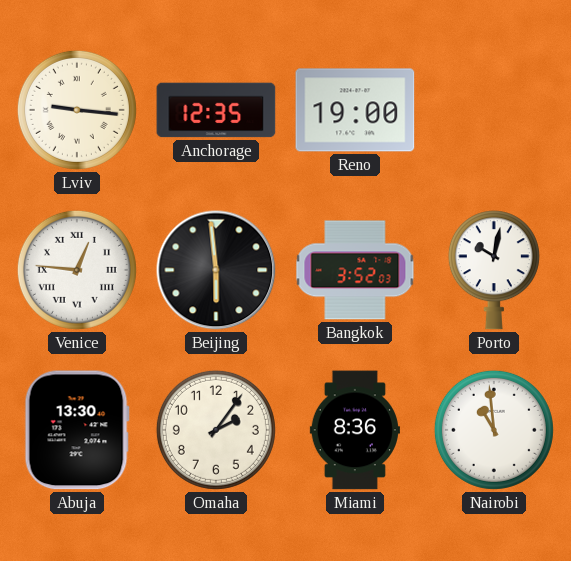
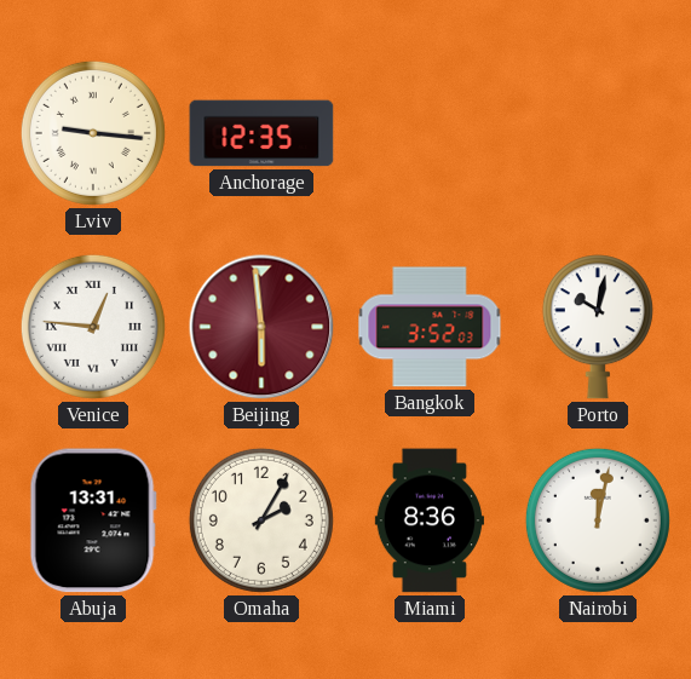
Reno: 19:00 -> none (355, 110)
Beijing dial: black -> burgundy (261, 327)
Abuja: 13:30 -> 13:31 (93, 520)
Omaha: 2:06 -> 2:05 (261, 520)
Nairobi: 10:59 -> 12:02 (598, 520)
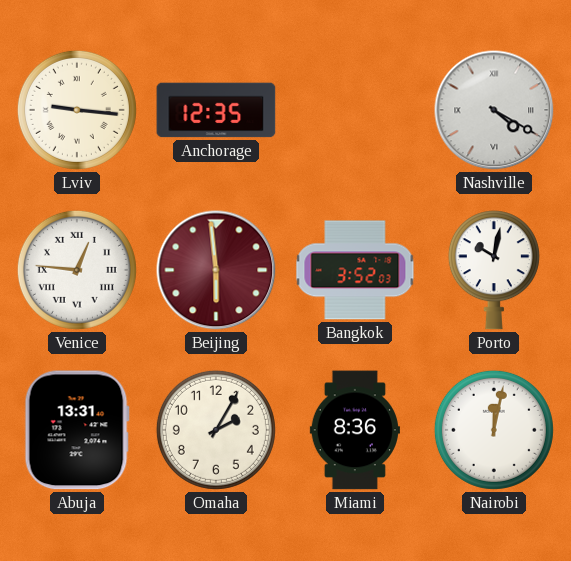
Nashville: none -> 4:20 (494, 110)
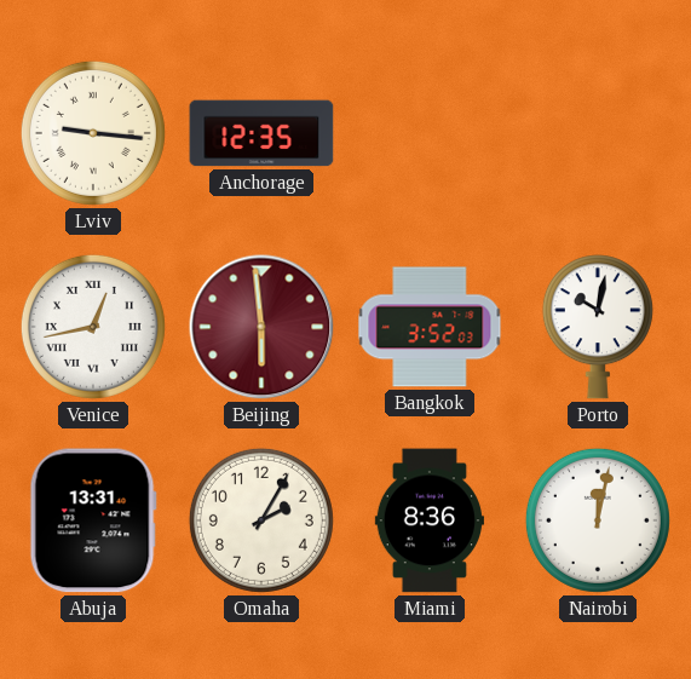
Nashville: 4:20 -> none (494, 110)
Venice: 12:46 -> 12:43 (93, 327)
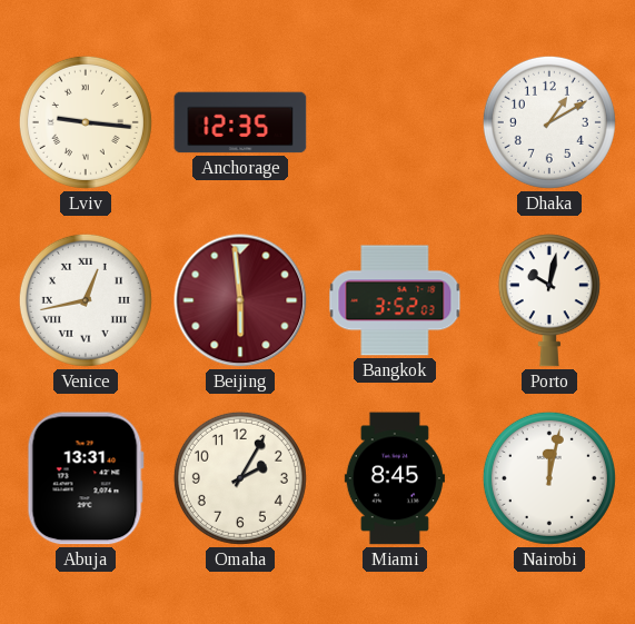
Dhaka: none -> 1:10 (549, 122)
Miami: 8:36 -> 8:45 (395, 478)
